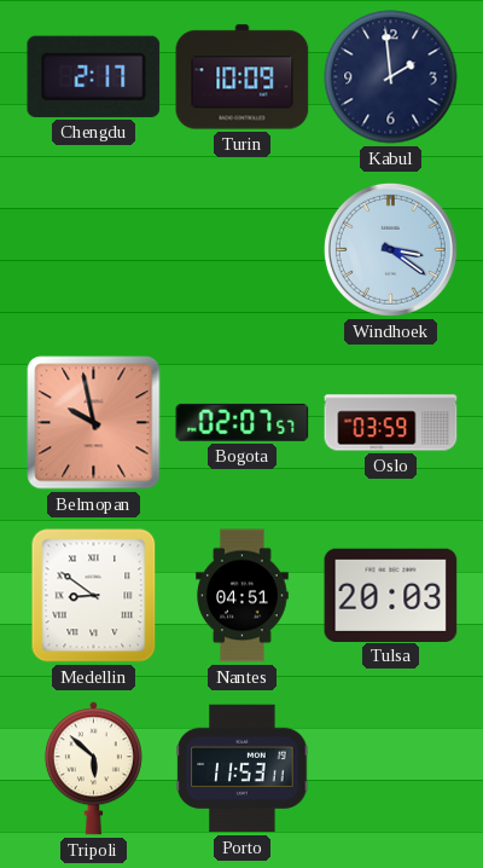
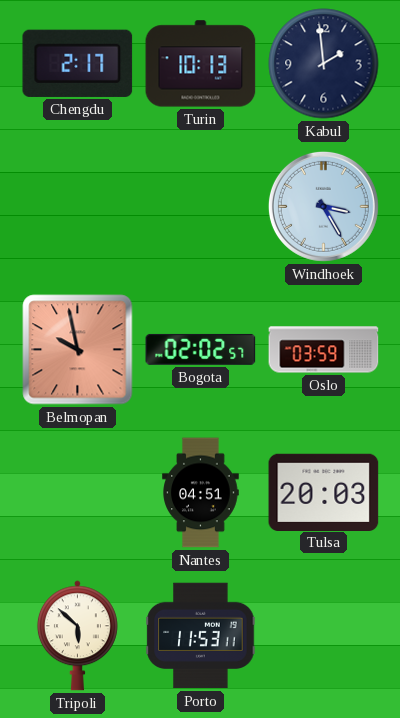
Turin: 10:09 -> 10:13 (201, 64)
Windhoek: 3:21 -> 3:25 (323, 206)
Bogota: 02:07 -> 02:02 (201, 349)
Medellin: 8:51 -> none (94, 596)
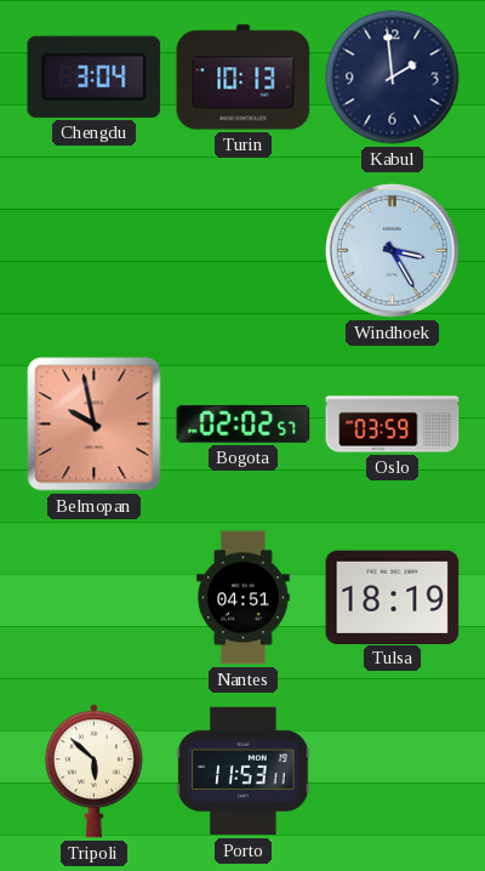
Chengdu: 2:17 -> 3:04 (95, 76)
Tulsa: 20:03 -> 18:19 (393, 597)
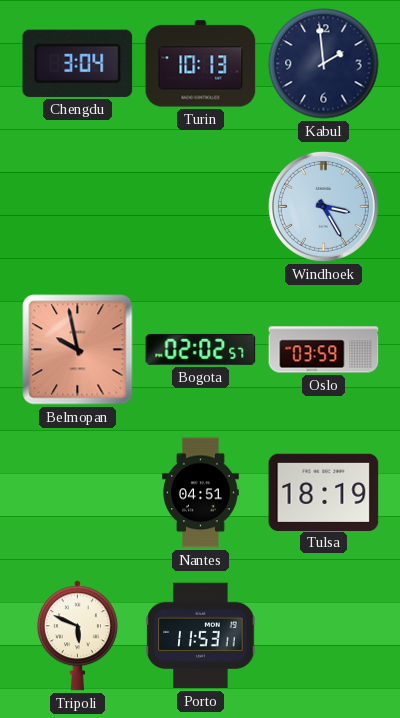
Tripoli: 5:52 -> 5:49 (77, 636)
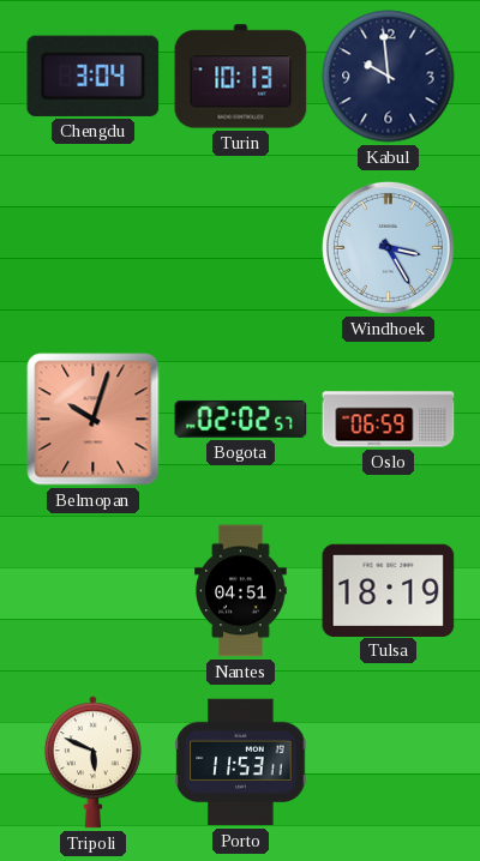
Kabul: 1:59 -> 9:59 (389, 77)
Belmopan: 9:58 -> 10:03 (94, 420)
Oslo: 03:59 -> 06:59 (389, 420)
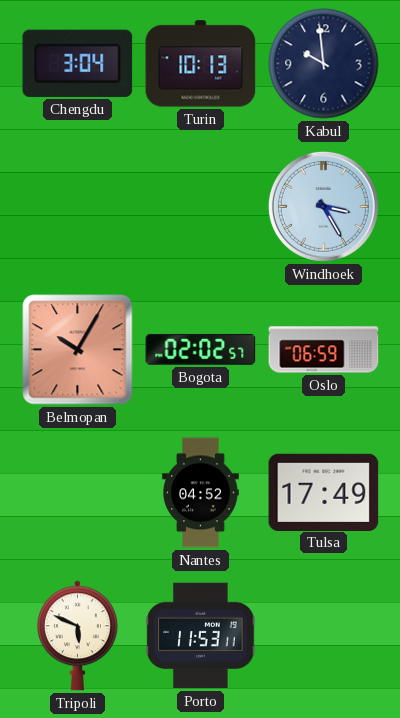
Belmopan: 10:03 -> 10:05 (78, 350)
Nantes: 04:51 -> 04:52 (201, 493)
Tulsa: 18:19 -> 17:49 (324, 492)
